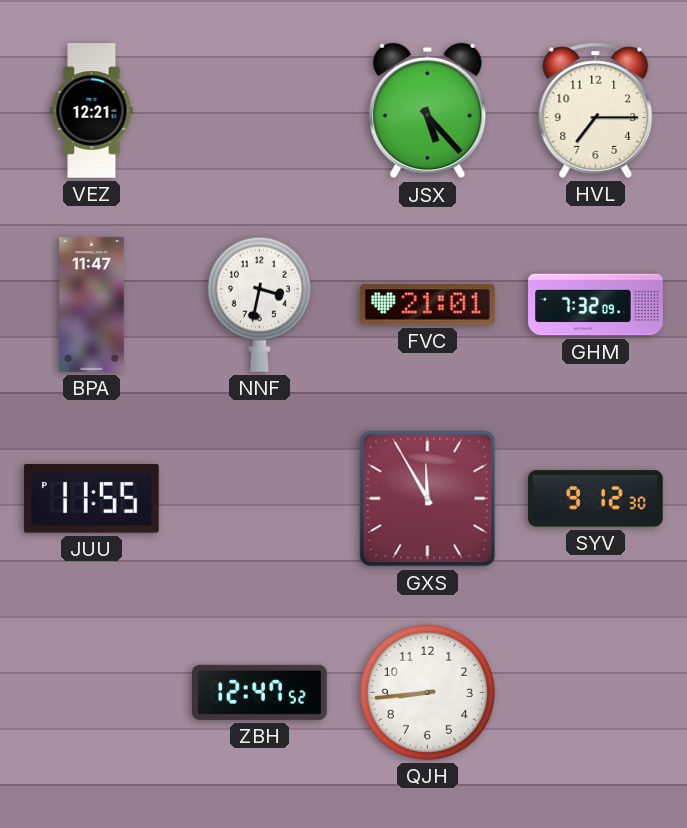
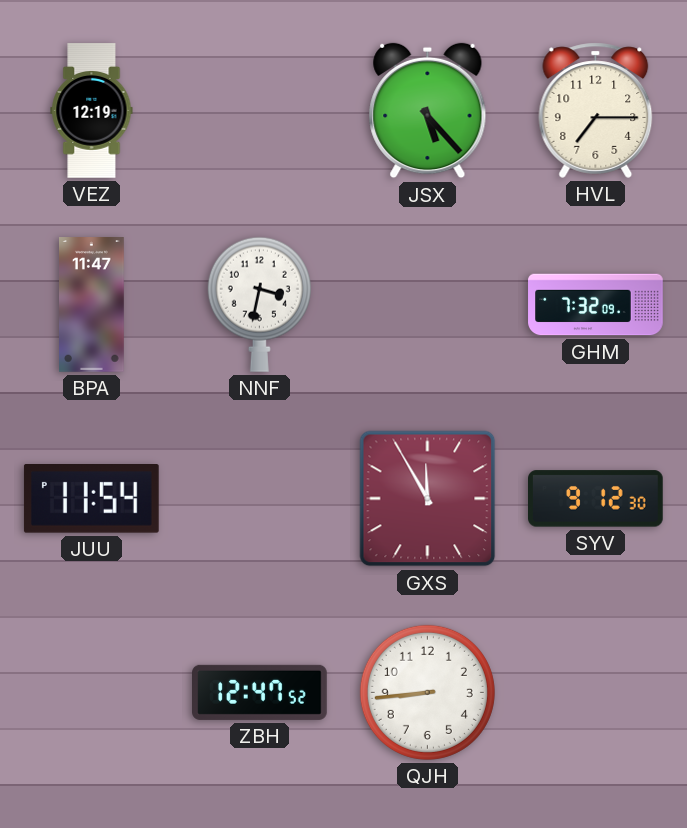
VEZ: 12:21 -> 12:19 (92, 111)
FVC: 21:01 -> none (427, 305)
JUU: 11:55 -> 11:54 (91, 499)
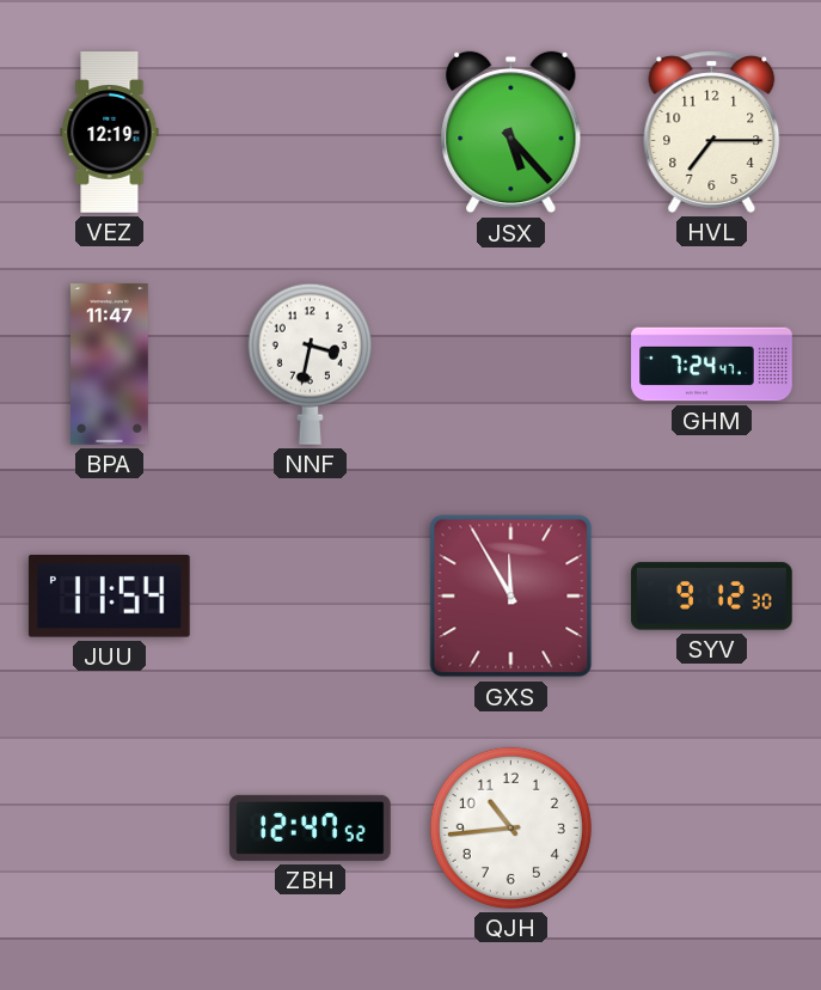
GHM: 7:32 -> 7:24 (712, 365)
QJH: 8:44 -> 10:44 (510, 827)
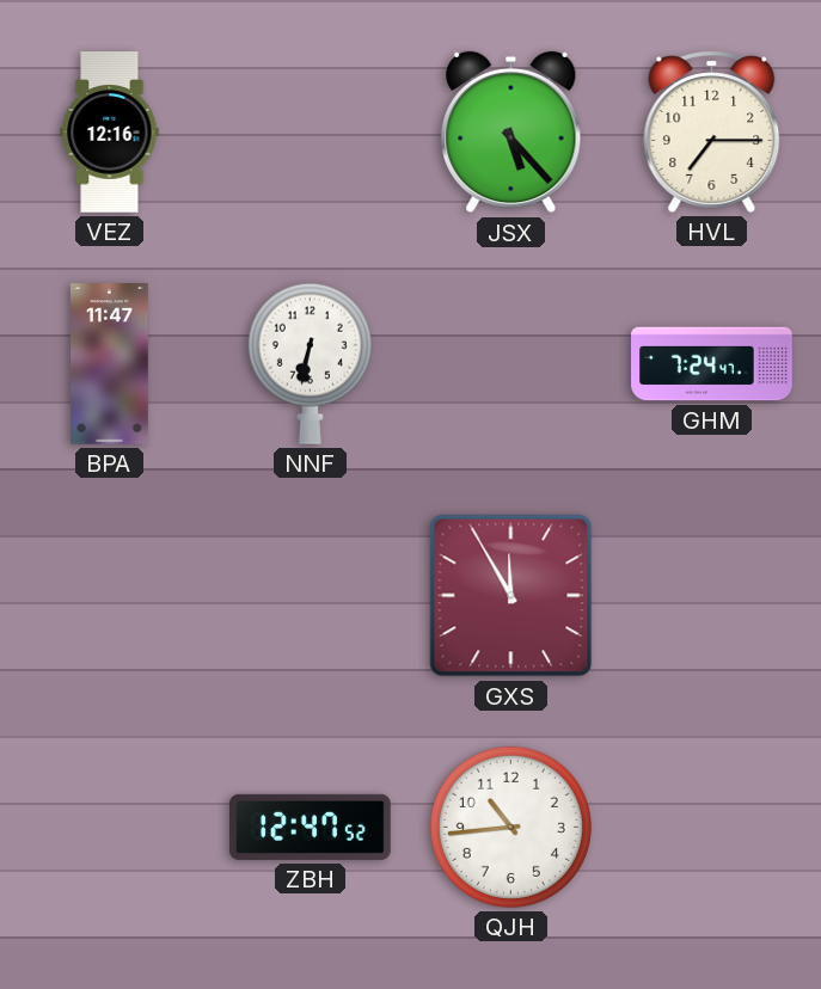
VEZ: 12:19 -> 12:16 (110, 133)
NNF: 3:32 -> 6:32 (310, 363)
JUU: 11:54 -> none (109, 597)
SYV: 9:12 -> none (712, 597)
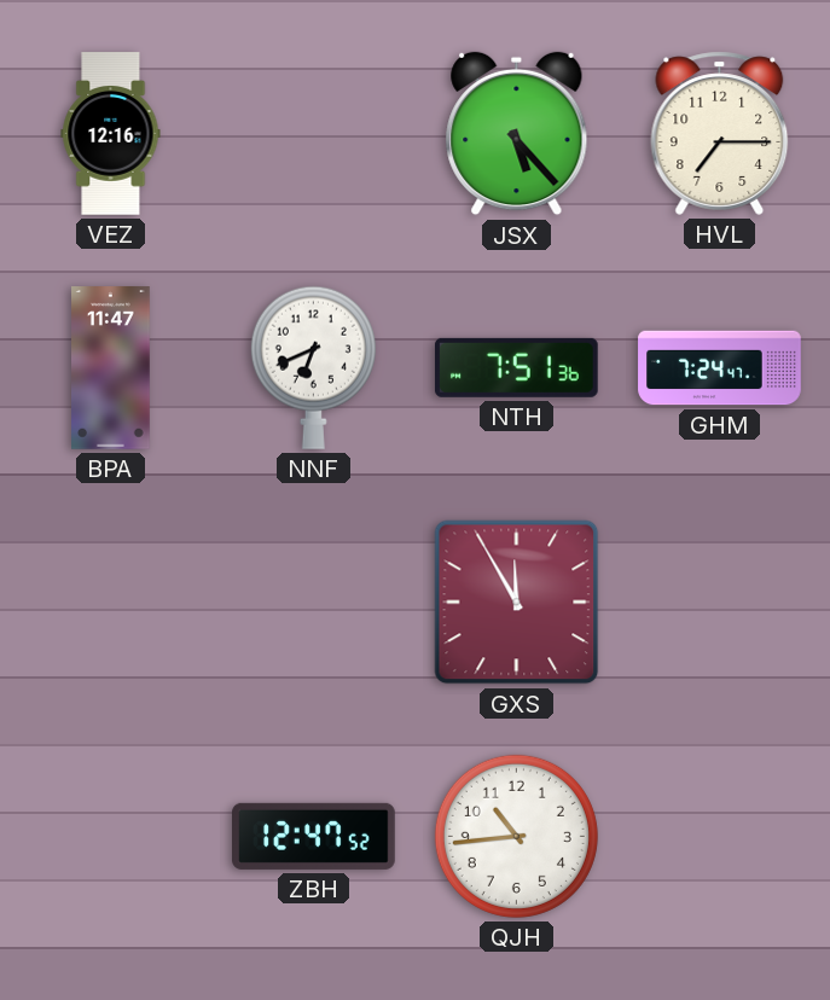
NNF: 6:32 -> 6:41 (313, 367)
NTH: none -> 7:51 (516, 367)
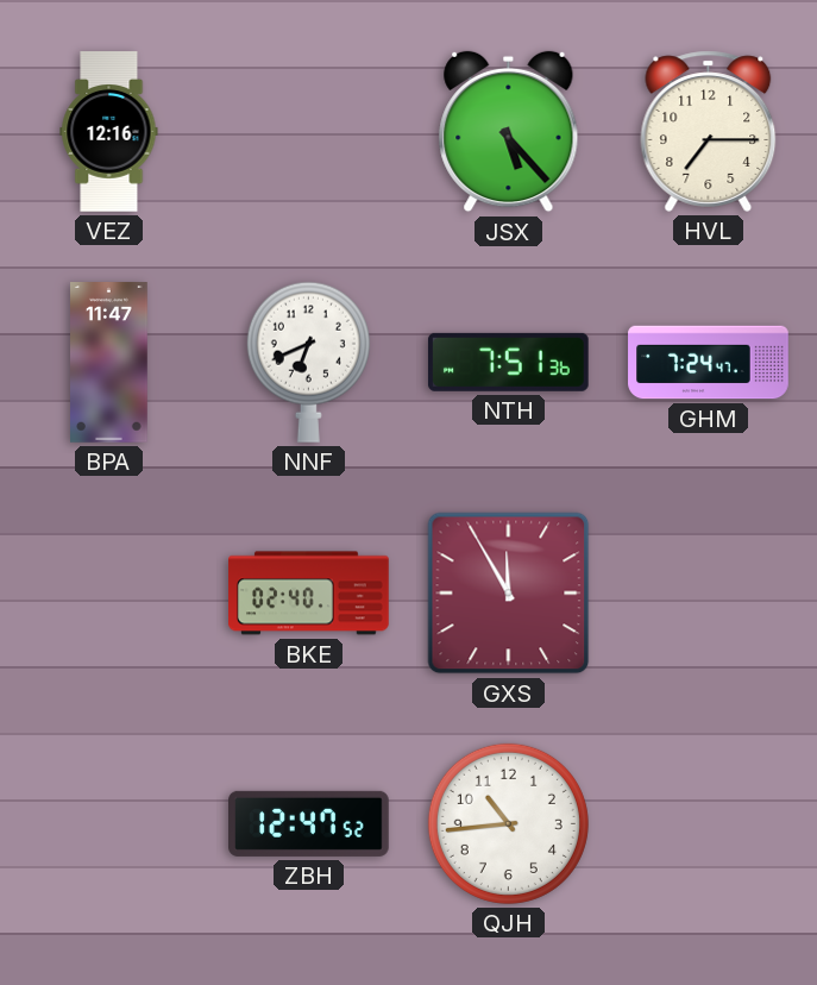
BKE: none -> 02:40 (309, 594)
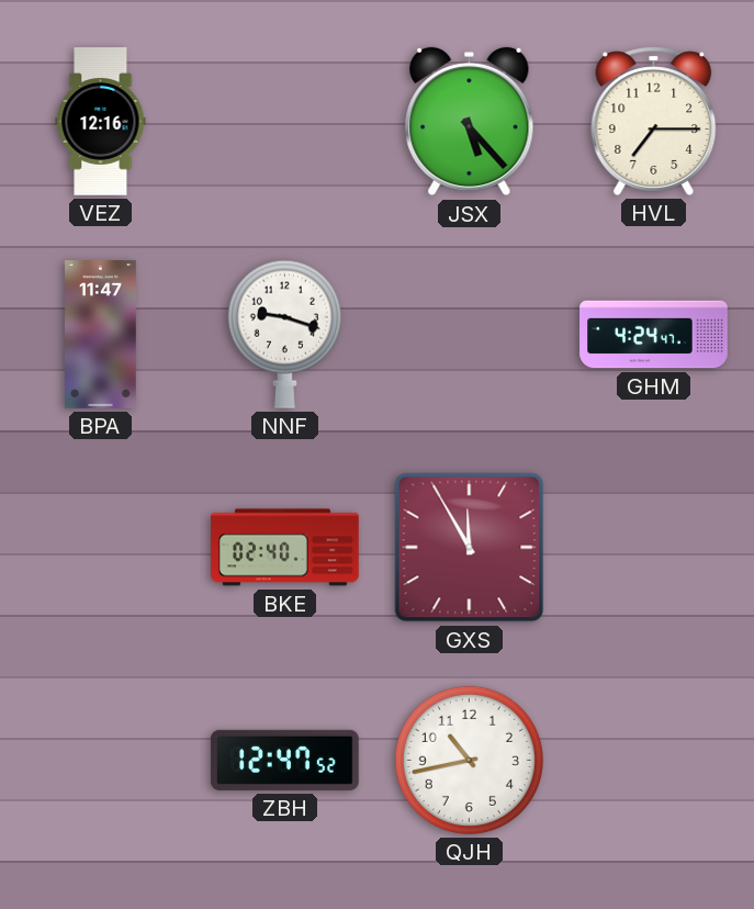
NNF: 6:41 -> 9:18 (284, 334)
NTH: 7:51 -> none (508, 362)
GHM: 7:24 -> 4:24 (654, 335)
QJH: 10:44 -> 10:43 (469, 760)
